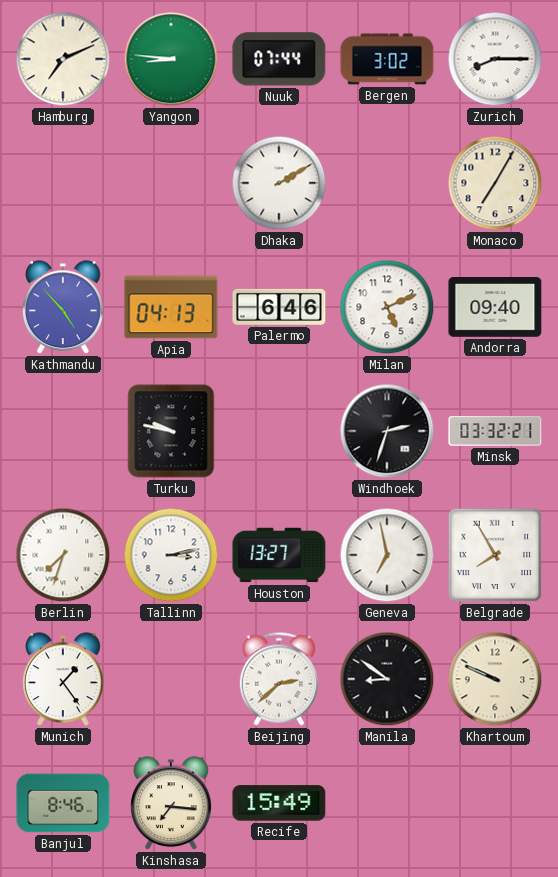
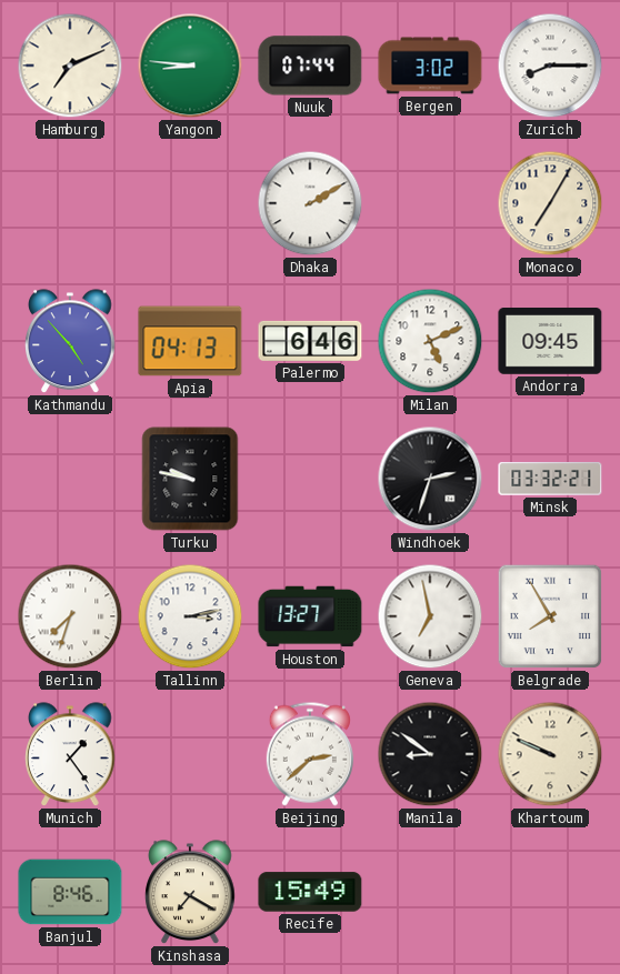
Andorra: 09:40 -> 09:45 (550, 342)
Kinshasa: 7:16 -> 7:20 (190, 893)
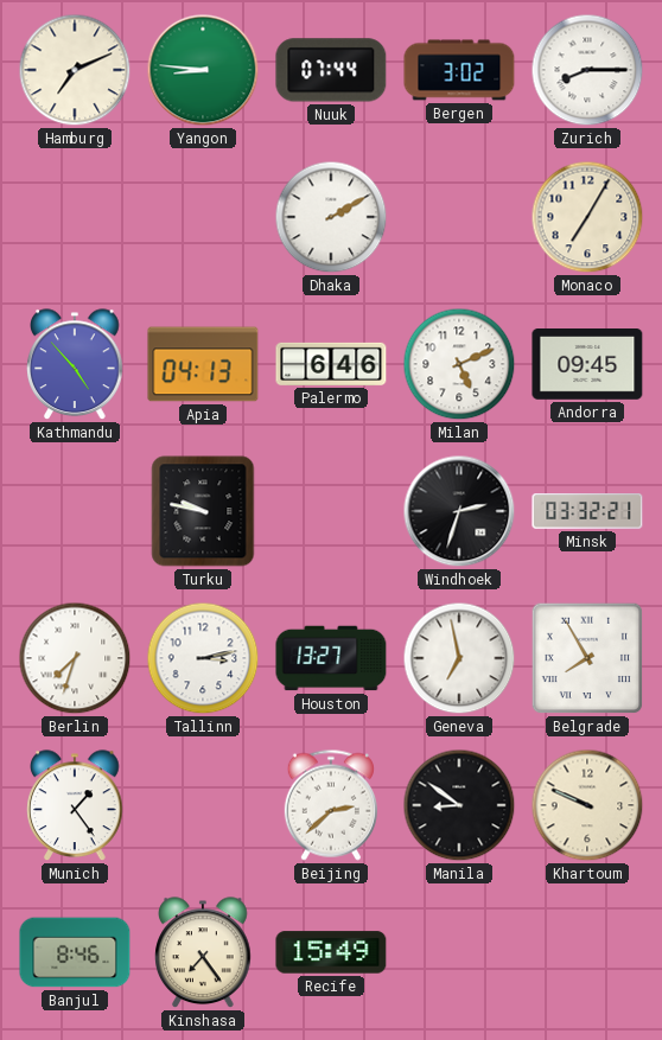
Kinshasa: 7:20 -> 7:24 (203, 953)
